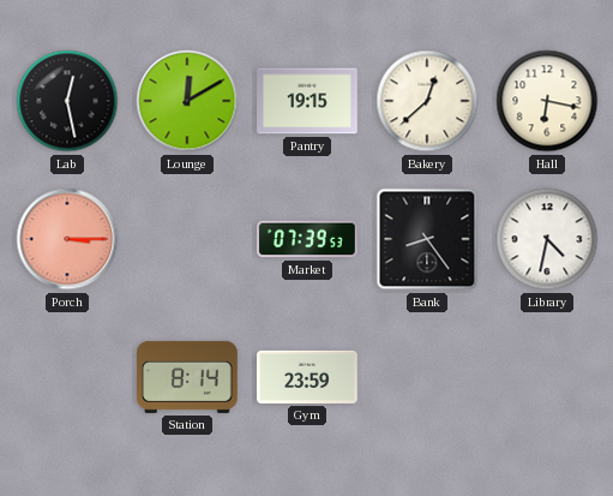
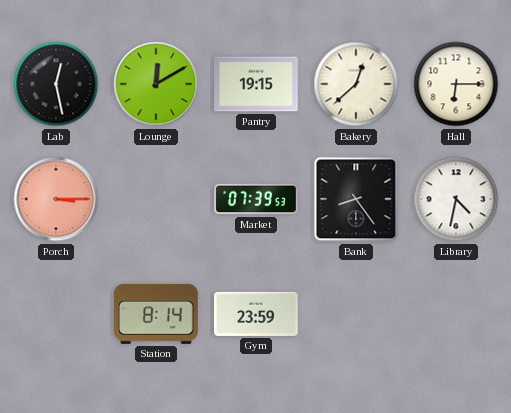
Hall: 6:17 -> 6:15 (456, 84)
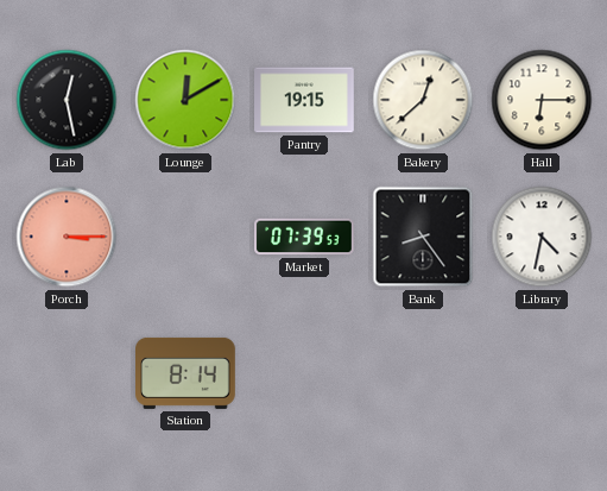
Gym: 23:59 -> none (257, 314)
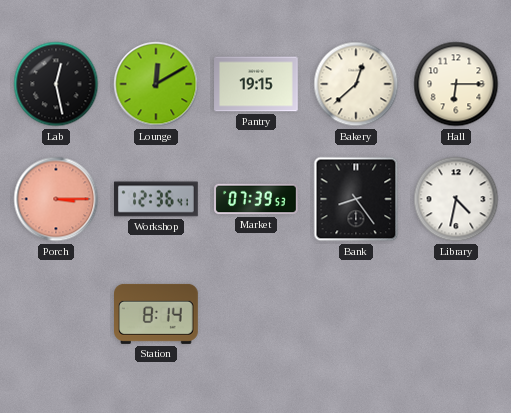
Workshop: none -> 12:36 (156, 199)
